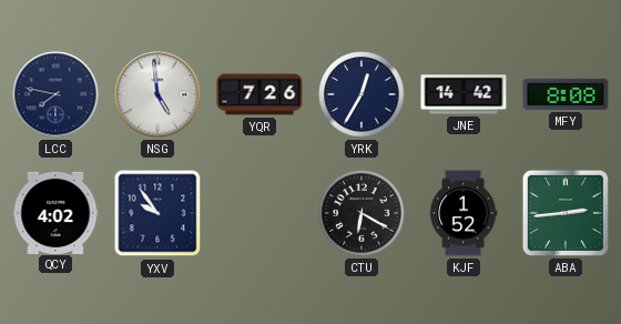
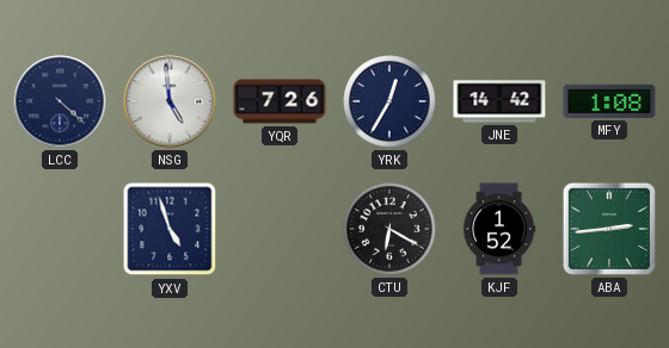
LCC: 7:47 -> 4:22 (60, 101)
MFY: 8:08 -> 1:08 (609, 101)
QCY: 4:02 -> none (55, 212)
YXV: 9:54 -> 4:57 (170, 229)
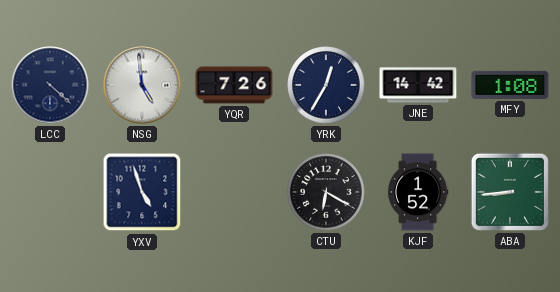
ABA: 2:44 -> 8:44 (510, 192)
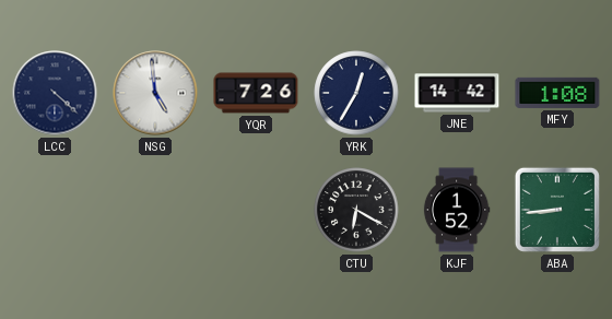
YXV: 4:57 -> none (142, 192)
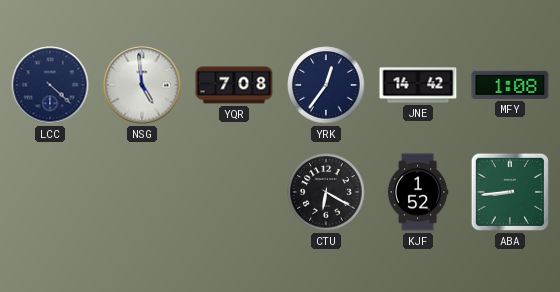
YQR: 7:26 -> 7:08 (234, 85)
YRK: 12:35 -> 12:36 (326, 85)
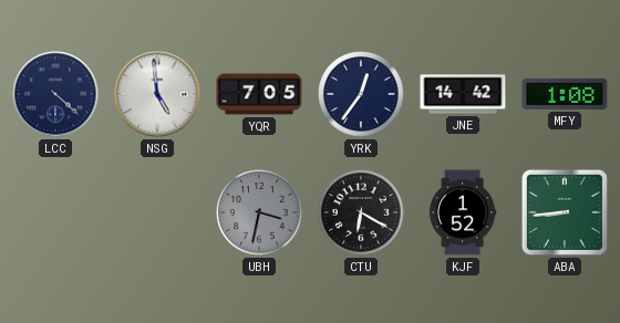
YQR: 7:08 -> 7:05 (259, 94)
UBH: none -> 3:32 (259, 212)
